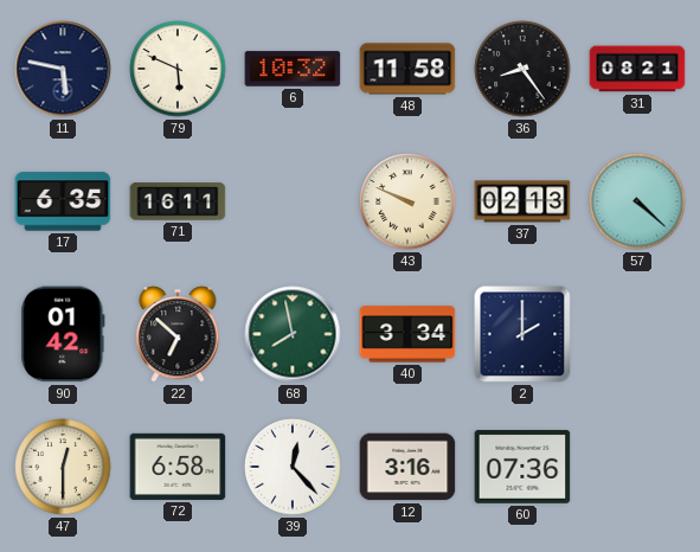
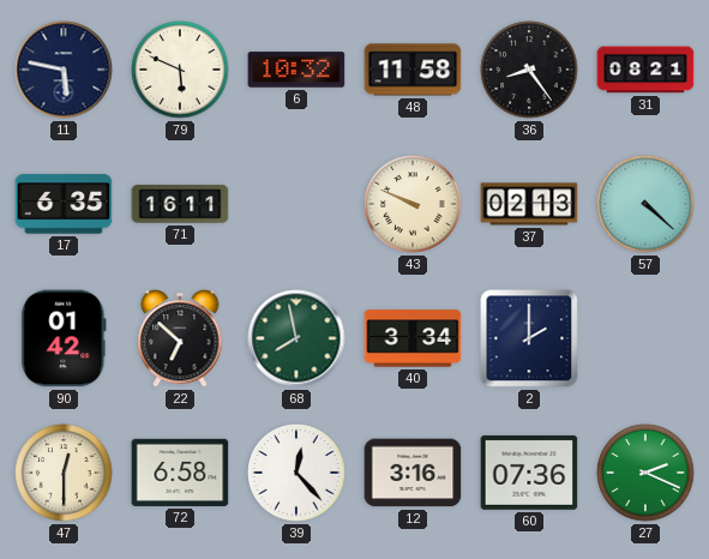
27: none -> 2:19 (645, 473)
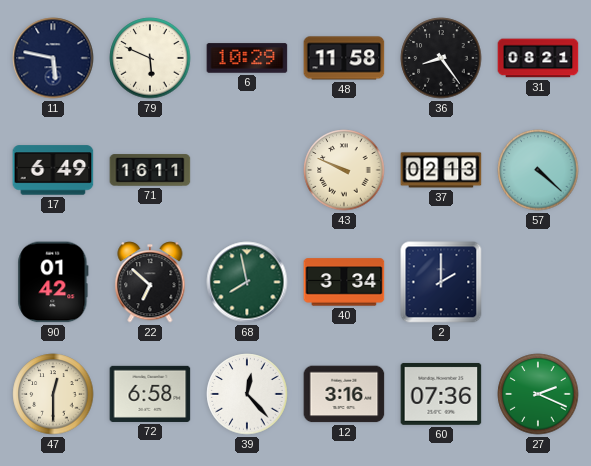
6: 10:32 -> 10:29 (247, 58)
17: 6:35 -> 6:49 (53, 170)
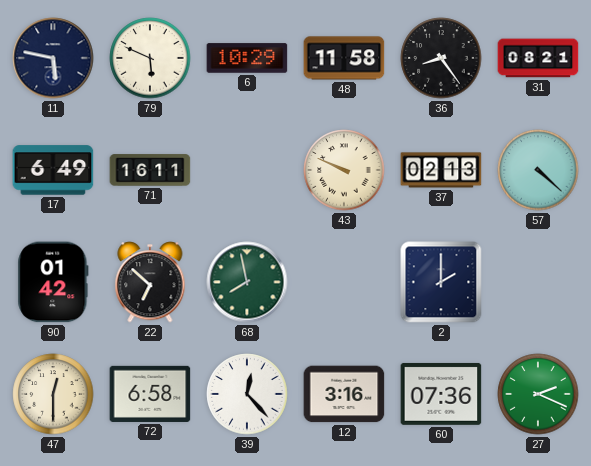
40: 3:34 -> none (344, 282)
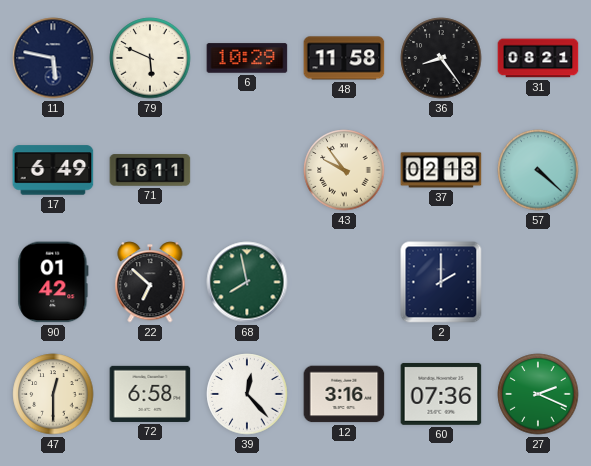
43: 9:49 -> 9:54 (344, 170)
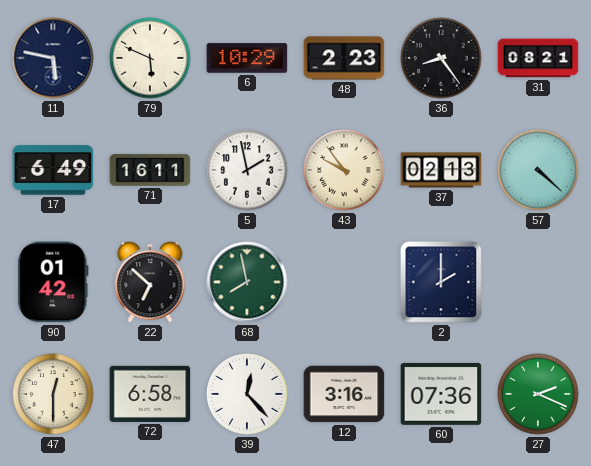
48: 11:58 -> 2:23 (344, 58)
5: none -> 1:58 (247, 170)
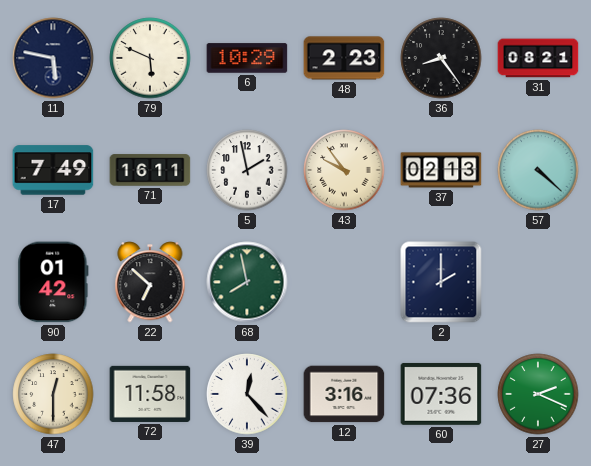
17: 6:49 -> 7:49 (53, 170)
72: 6:58 -> 11:58 (150, 394)
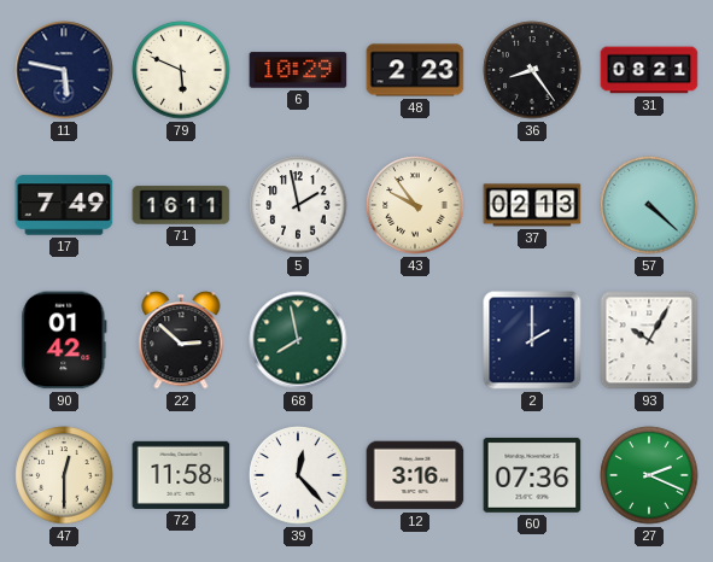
22: 6:52 -> 2:52 (181, 340)
93: none -> 10:05 (649, 340)
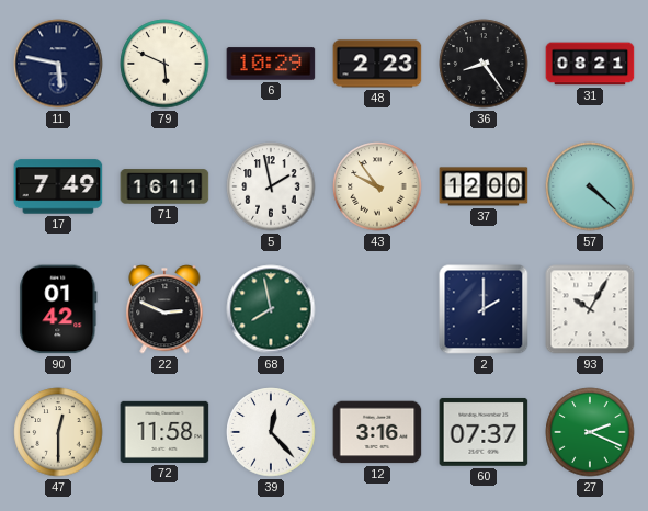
37: 02:13 -> 12:00 (484, 186)
22: 2:52 -> 2:49 (164, 309)
60: 07:36 -> 07:37 (484, 432)
